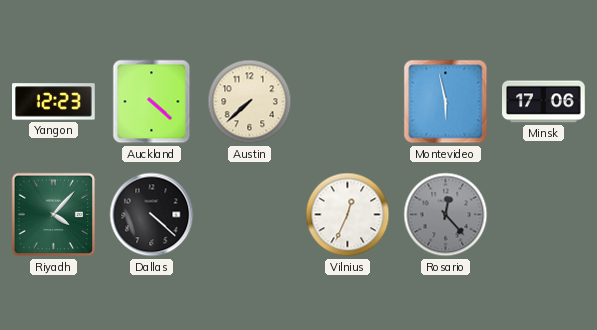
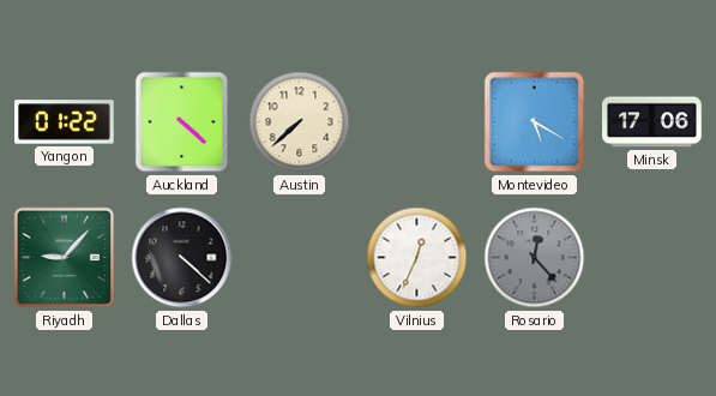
Yangon: 12:23 -> 01:22 (65, 122)
Montevideo: 5:58 -> 5:20 (535, 122)
Riyadh: 4:07 -> 9:07 (65, 258)
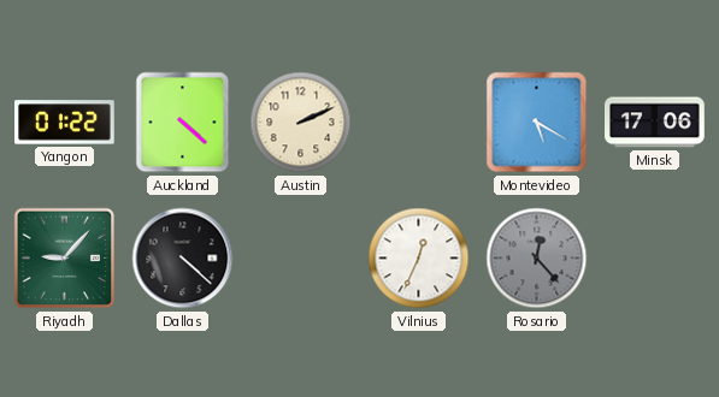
Austin: 7:38 -> 2:11 (301, 123)
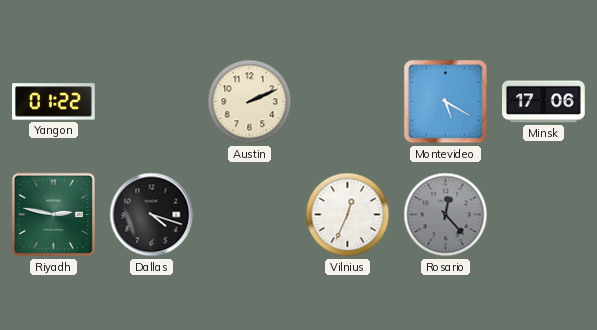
Auckland: 4:22 -> none (183, 123)
Riyadh: 9:07 -> 2:47 (54, 215)
Dallas: 4:22 -> 4:18 (152, 215)
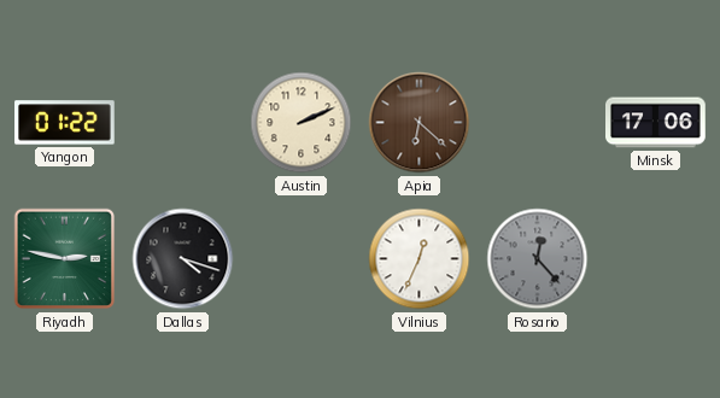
Apia: none -> 6:22 (420, 123)
Montevideo: 5:20 -> none (446, 102)
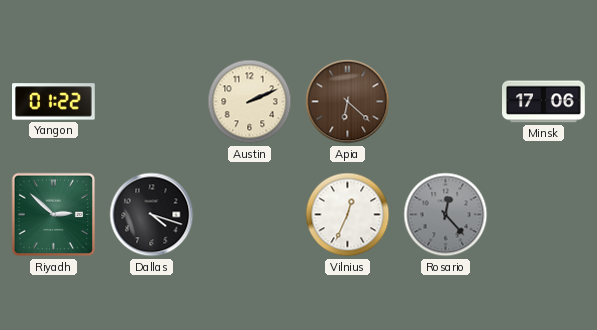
Riyadh: 2:47 -> 2:52 (54, 215)
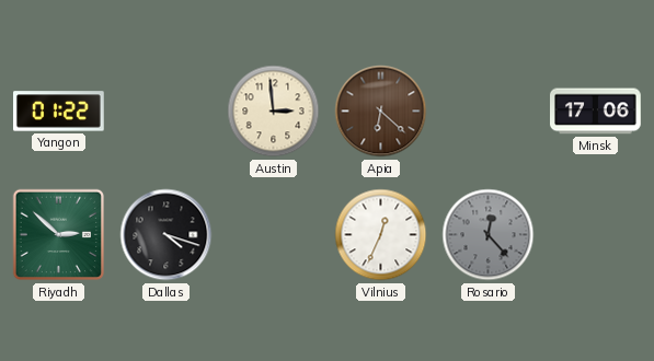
Austin: 2:11 -> 2:59 (274, 112)
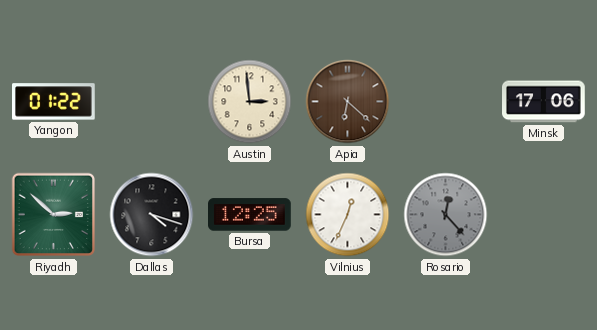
Bursa: none -> 12:25 (250, 215)
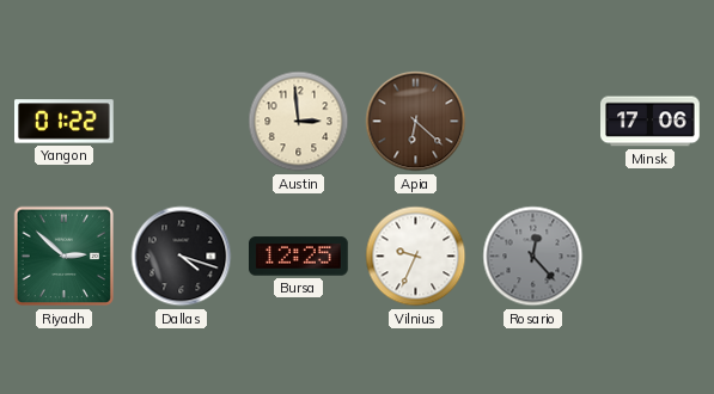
Vilnius: 12:34 -> 9:34 (416, 257)
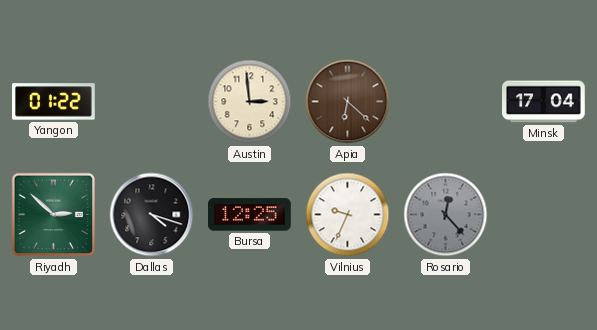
Minsk: 17:06 -> 17:04 (544, 102)
